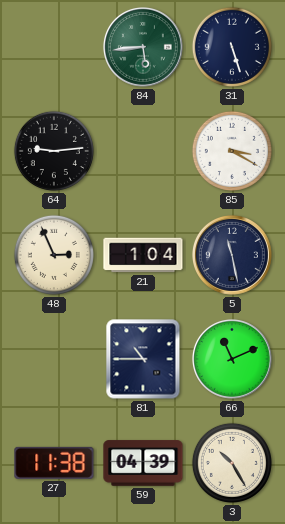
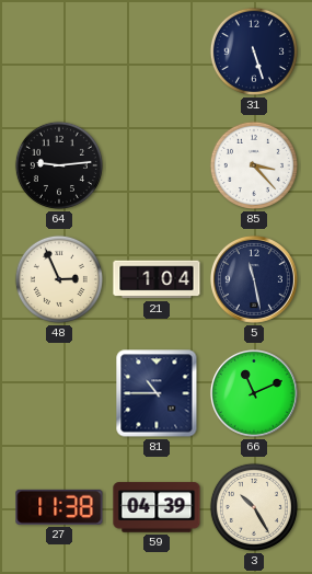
84: 5:44 -> none (143, 47)
85: 3:20 -> 3:23 (254, 165)
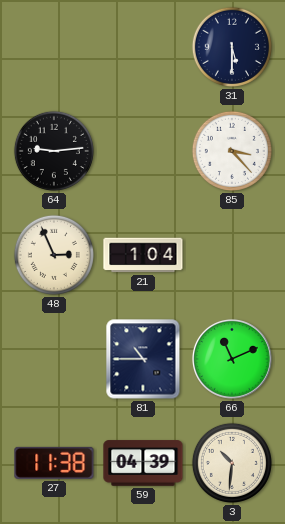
31: 5:27 -> 5:30 (232, 47)
5: 11:28 -> none (254, 279)
3: 10:25 -> 10:31 (232, 463)
